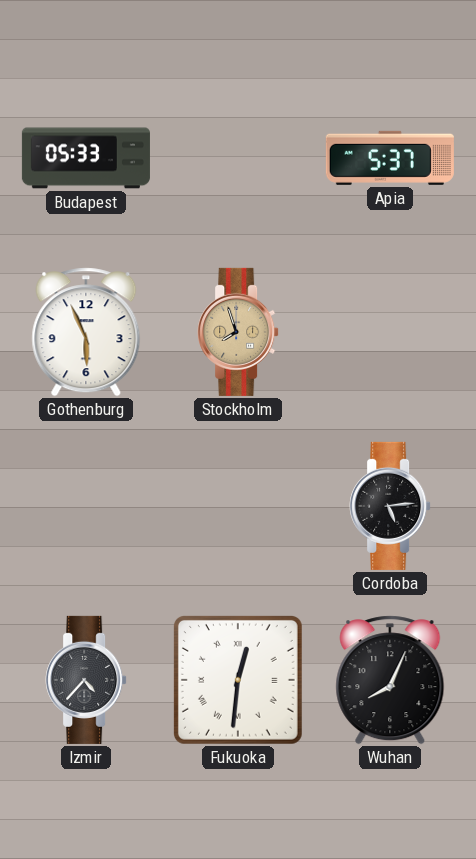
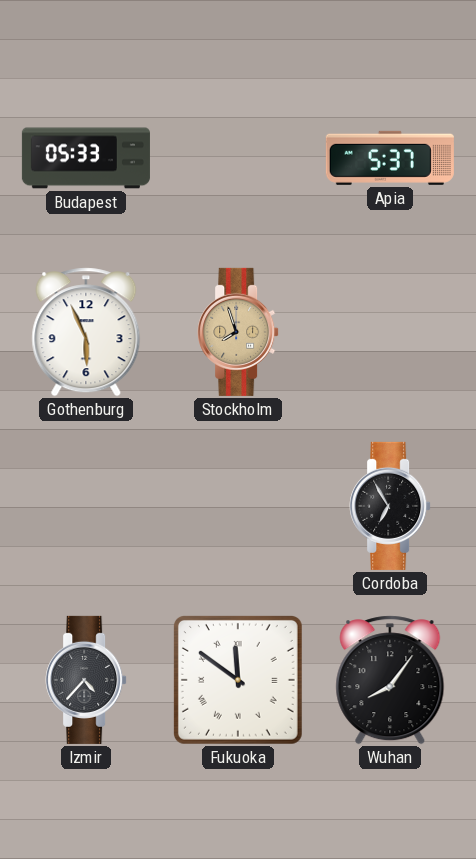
Cordoba: 5:14 -> 6:55 (390, 506)
Fukuoka: 12:31 -> 11:51 (238, 680)
Wuhan: 8:04 -> 8:06 (390, 680)
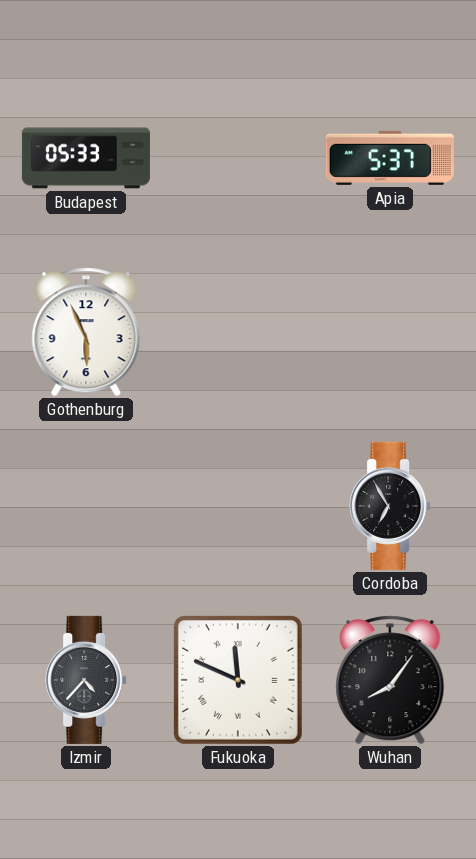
Stockholm: 7:57 -> none (238, 332)
Fukuoka: 11:51 -> 11:49 (238, 680)
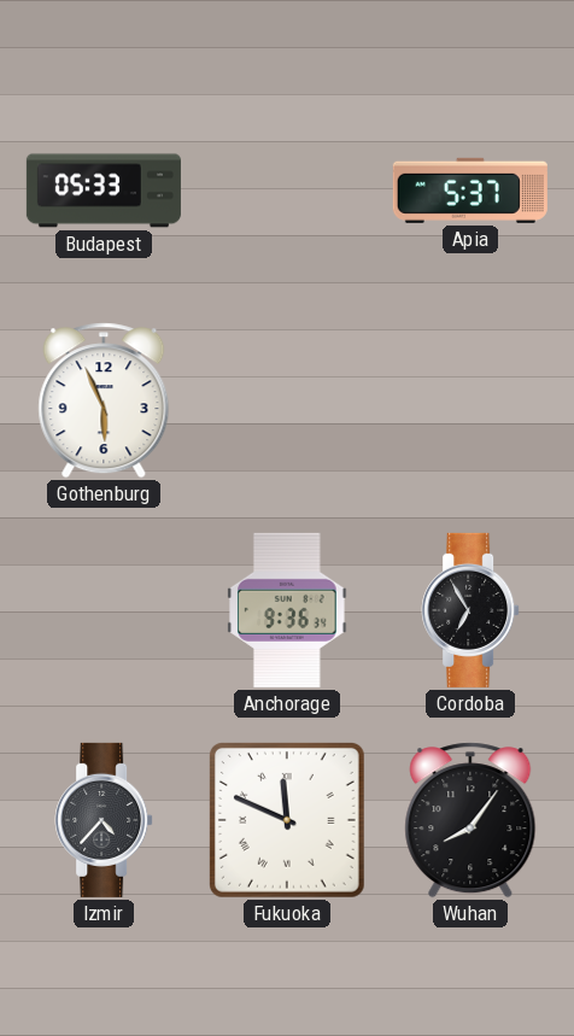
Anchorage: none -> 9:36 (287, 610)
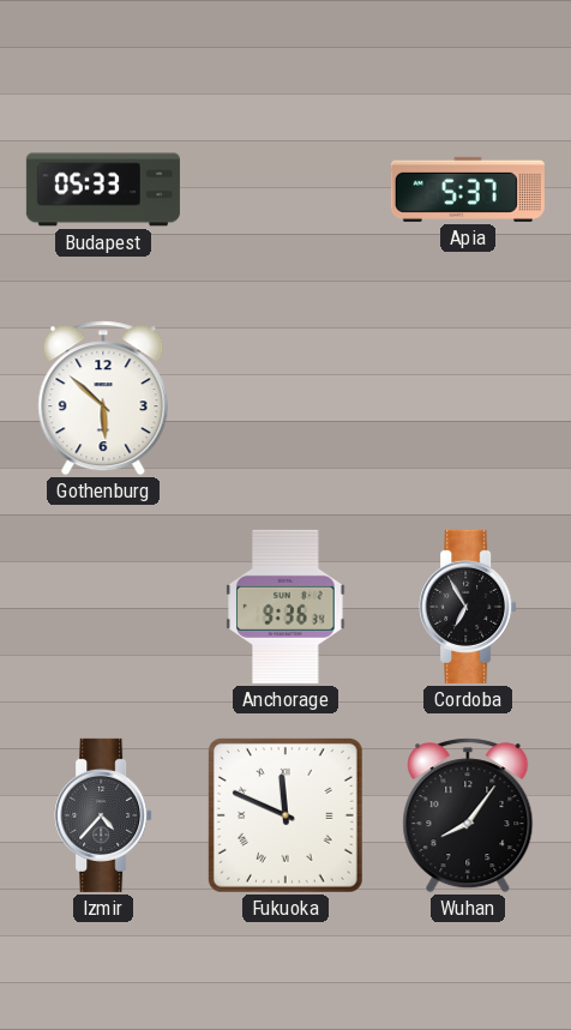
Gothenburg: 5:56 -> 5:52 (103, 398)
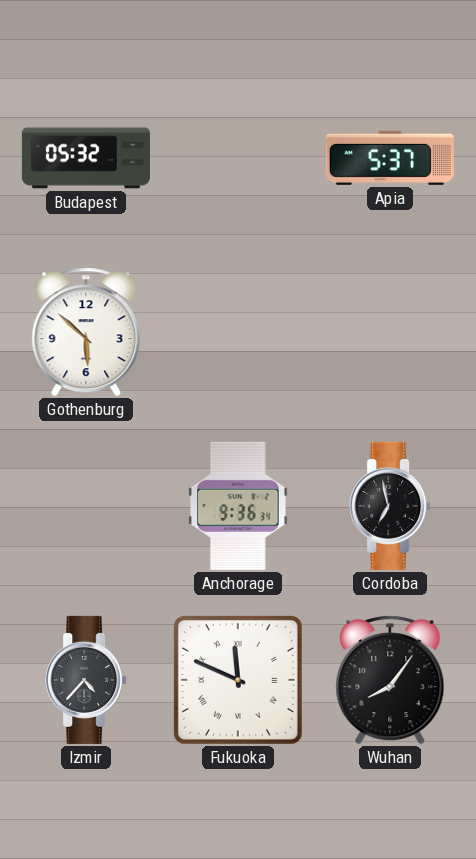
Budapest: 05:33 -> 05:32 (86, 158)
Cordoba: 6:55 -> 6:58 (390, 506)
